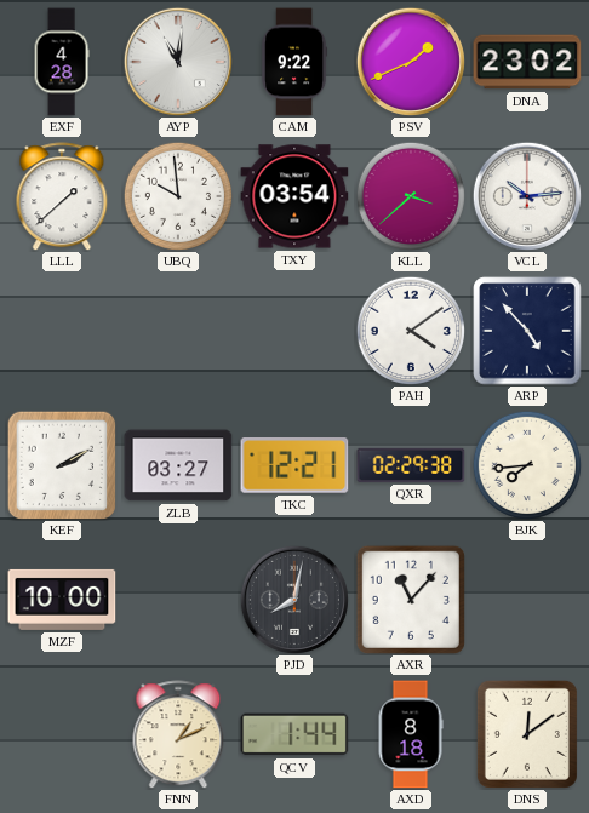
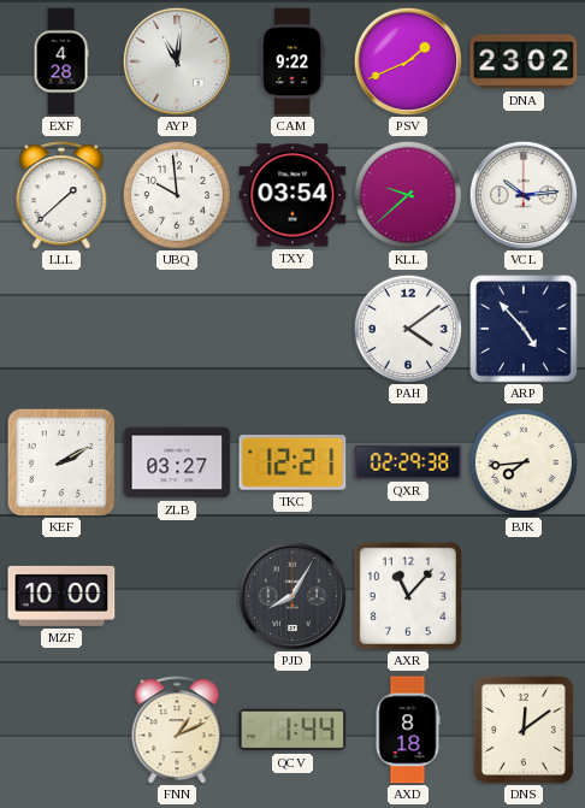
KLL: 3:38 -> 9:38 (408, 195)
PJD: 8:02 -> 8:05 (292, 596)
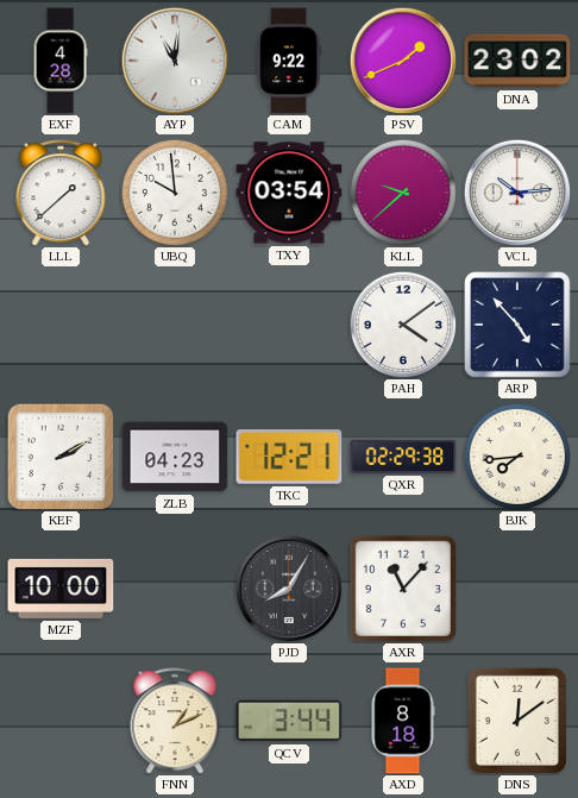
ZLB: 03:27 -> 04:23 (175, 457)
QCV: 1:44 -> 3:44 (289, 721)
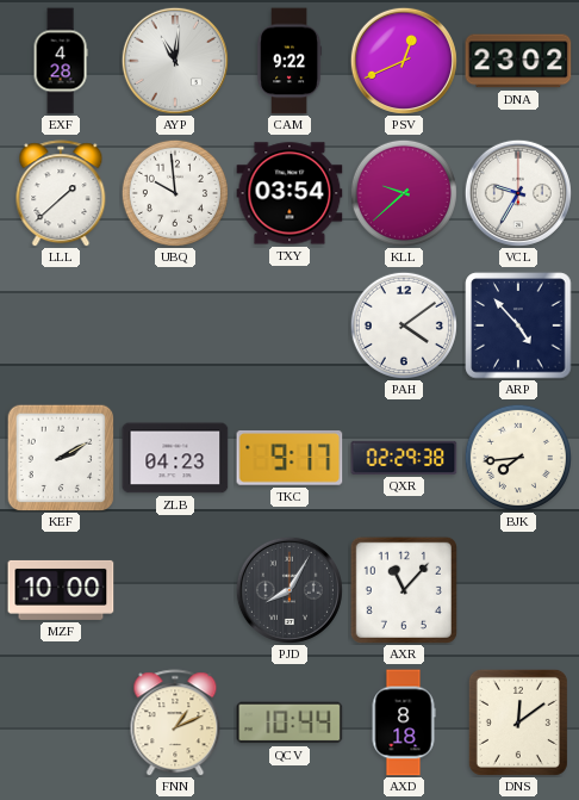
PSV: 1:41 -> 12:41 (404, 61)
VCL: 10:14 -> 9:35 (518, 193)
TKC: 12:21 -> 9:17 (289, 458)
QCV: 3:44 -> 10:44 (289, 723)
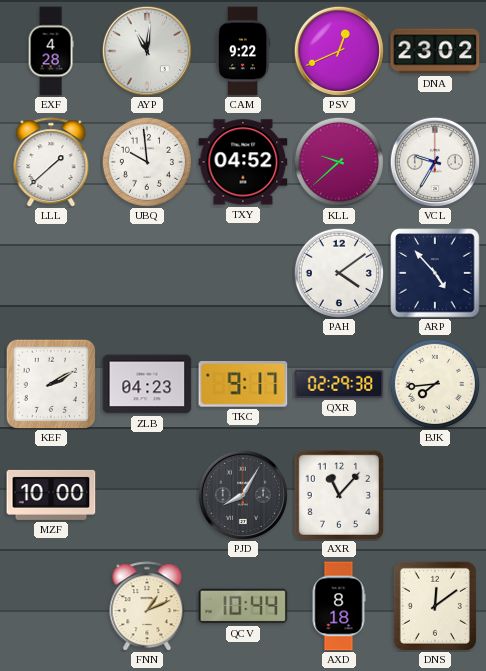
TXY: 03:54 -> 04:52 (243, 162)
